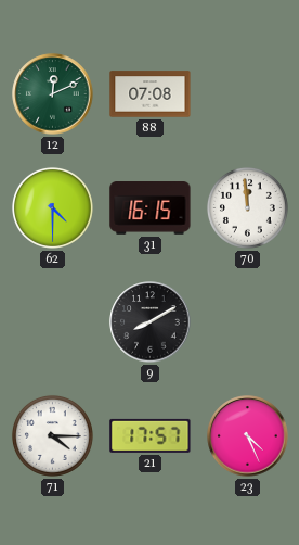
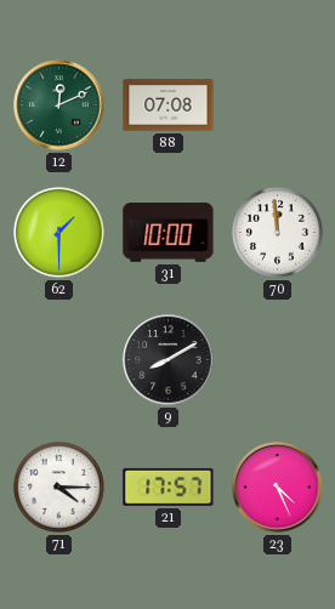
62: 4:30 -> 1:30 (58, 232)
31: 16:15 -> 10:00 (169, 233)
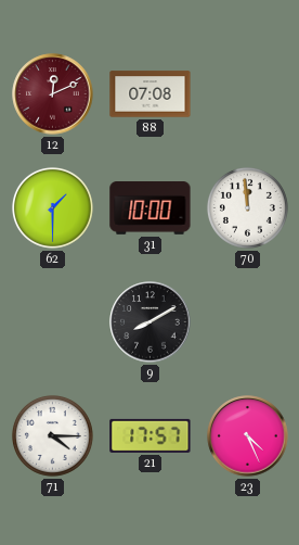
12 dial: green -> burgundy (53, 94)
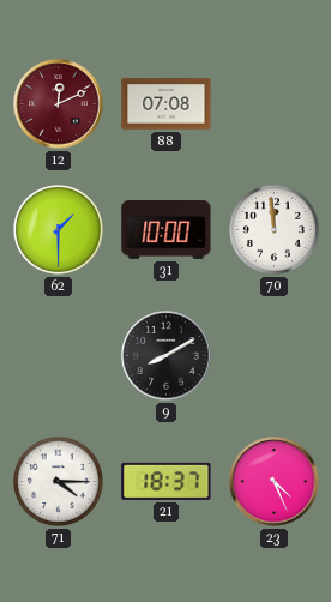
21: 17:57 -> 18:37 (167, 481)
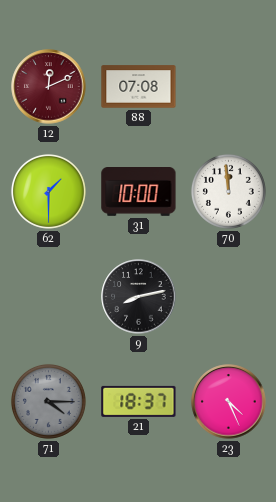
9: 8:10 -> 8:13 (139, 297)
71 dial: white -> grey (48, 401)
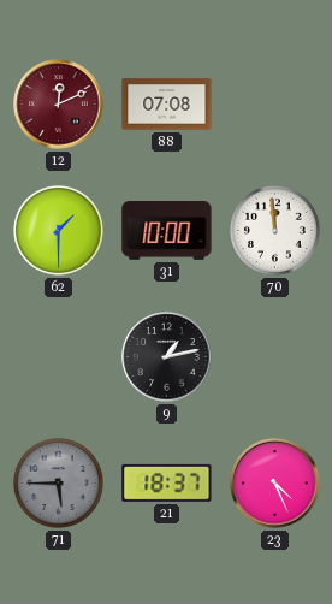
9: 8:13 -> 1:13 (167, 357)
71: 4:15 -> 5:45 (58, 482)
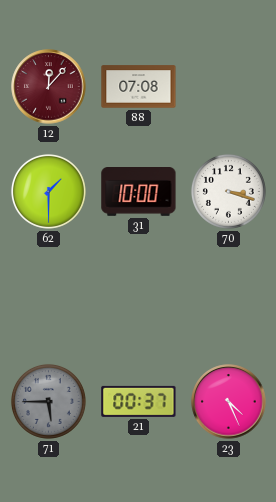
12: 12:11 -> 12:07 (49, 87)
70: 11:59 -> 3:18 (228, 191)
9: 1:13 -> none (167, 357)
21: 18:37 -> 00:37 (139, 401)
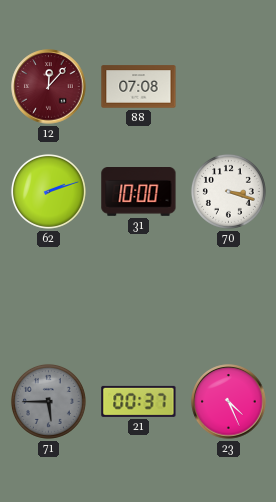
62: 1:30 -> 2:12 (48, 191)
